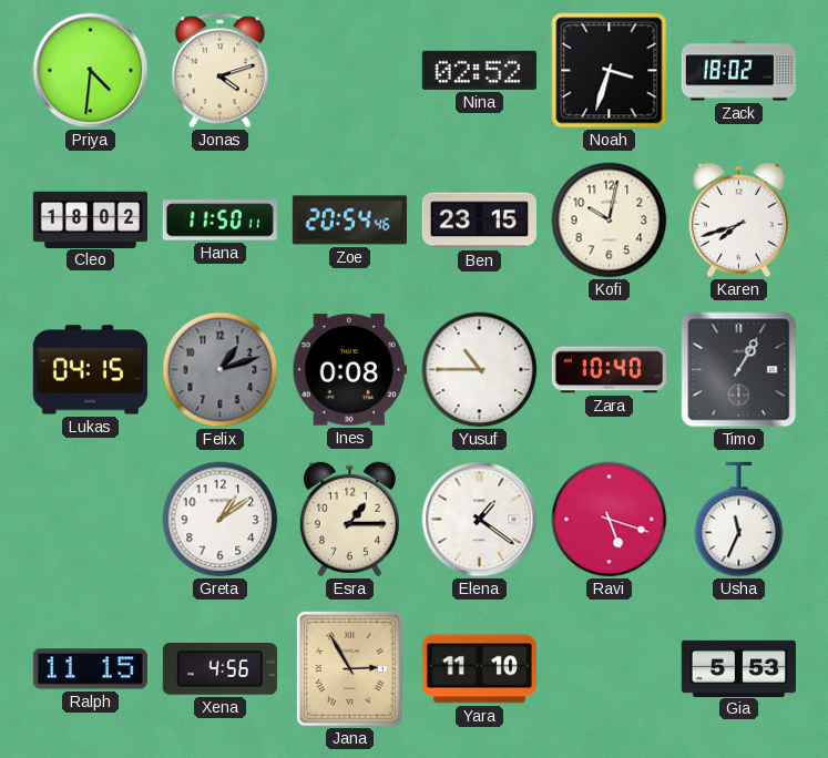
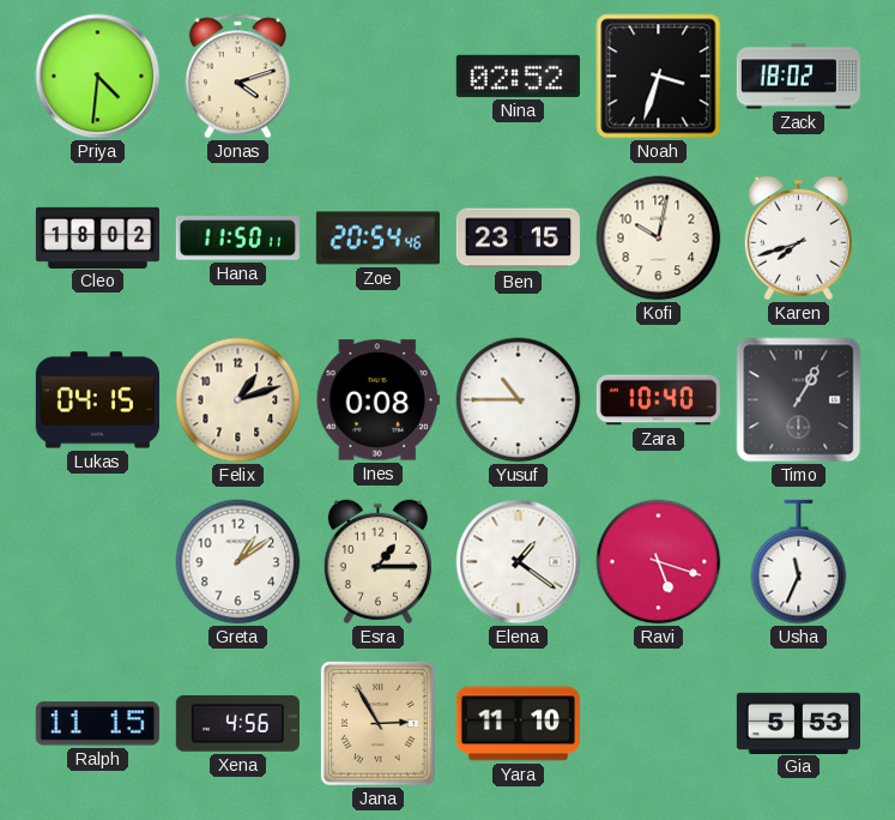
Felix dial: grey -> cream (238, 400)
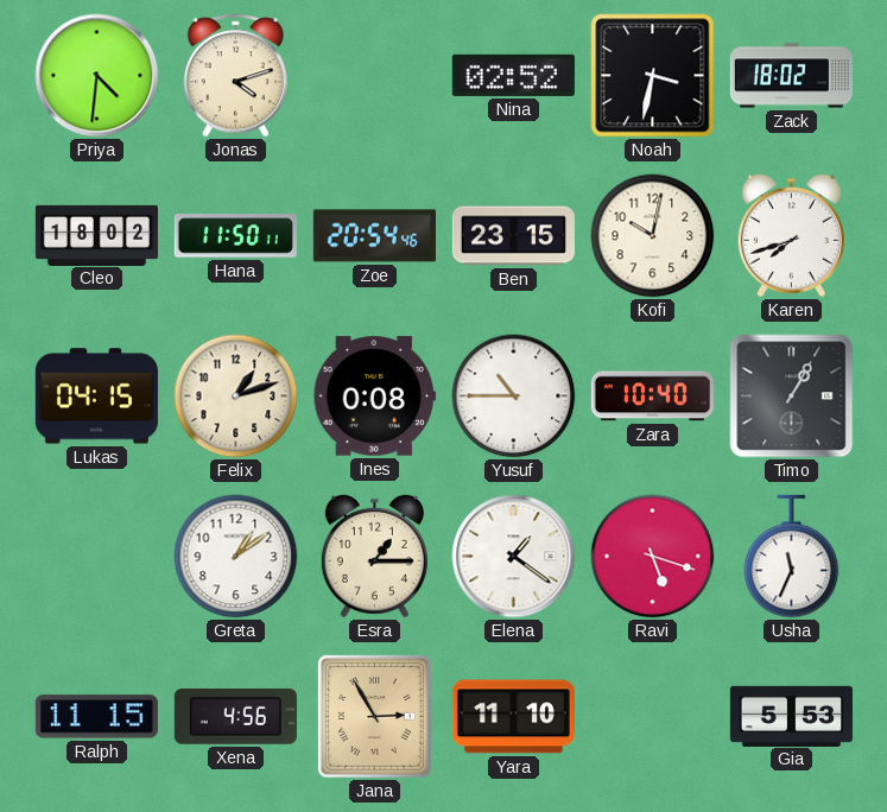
Noah: 3:33 -> 3:32 (653, 76)
